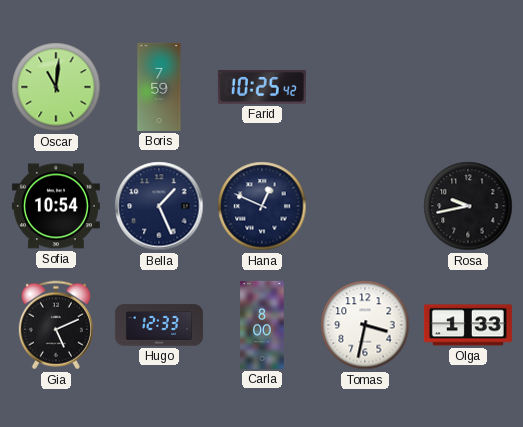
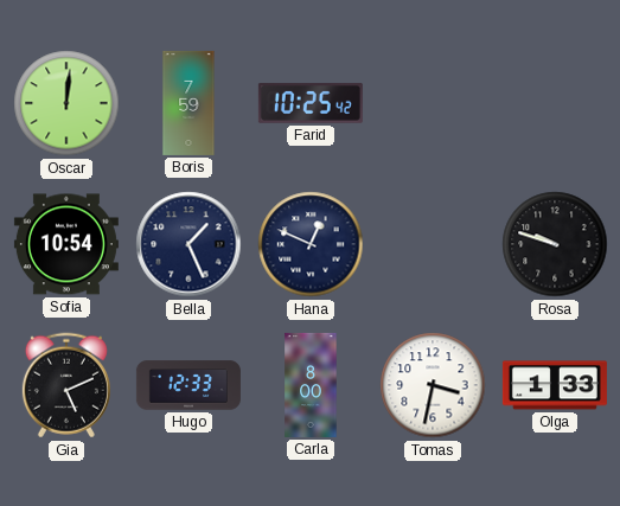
Oscar: 11:01 -> 12:01 (66, 103)
Rosa: 9:43 -> 9:48 (555, 244)
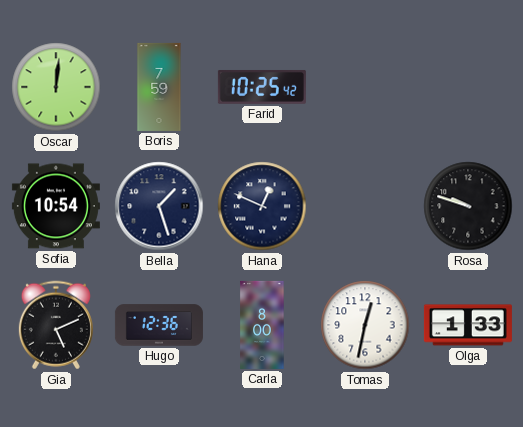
Bella: 1:26 -> 1:27 (159, 206)
Hugo: 12:33 -> 12:36 (159, 325)
Tomas: 3:32 -> 12:32 (365, 325)
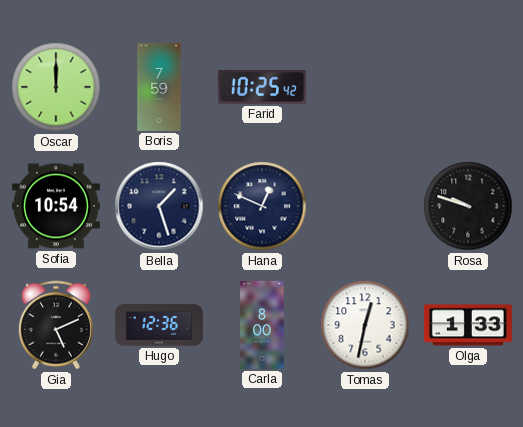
Oscar: 12:01 -> 12:00 (56, 87)
